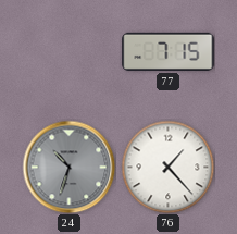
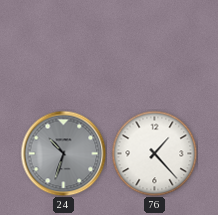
77: 7:15 -> none (169, 51)
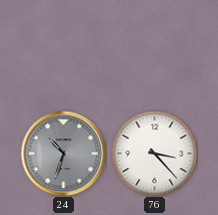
76: 1:23 -> 3:23 (154, 153)
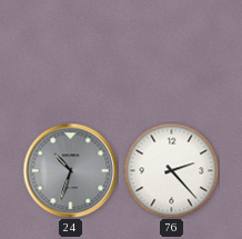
76: 3:23 -> 2:23 (171, 170)
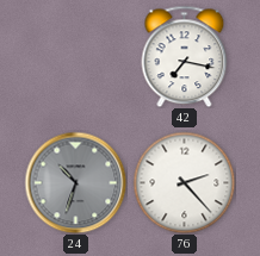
42: none -> 7:17 (185, 56)
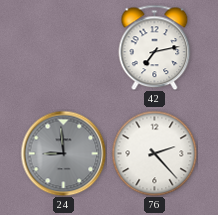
42: 7:17 -> 7:13 (155, 47)
24: 10:33 -> 8:59 (63, 153)
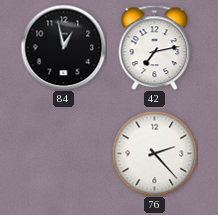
84: none -> 12:58 (63, 47)
24: 8:59 -> none (63, 153)
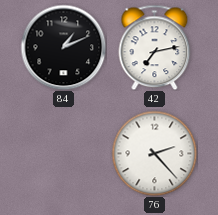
84: 12:58 -> 1:11 (63, 47)
